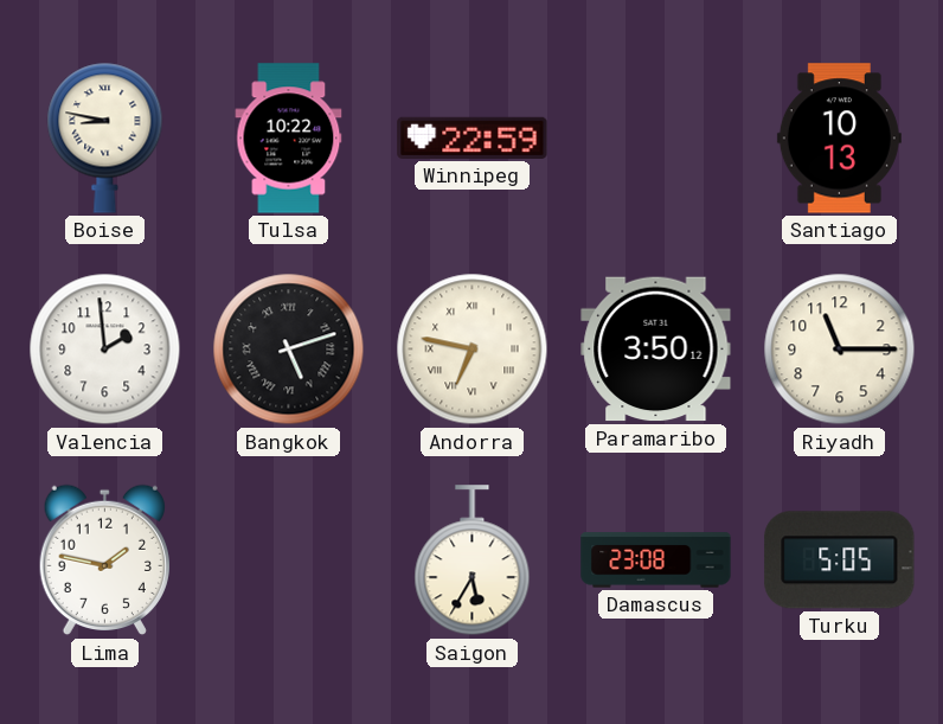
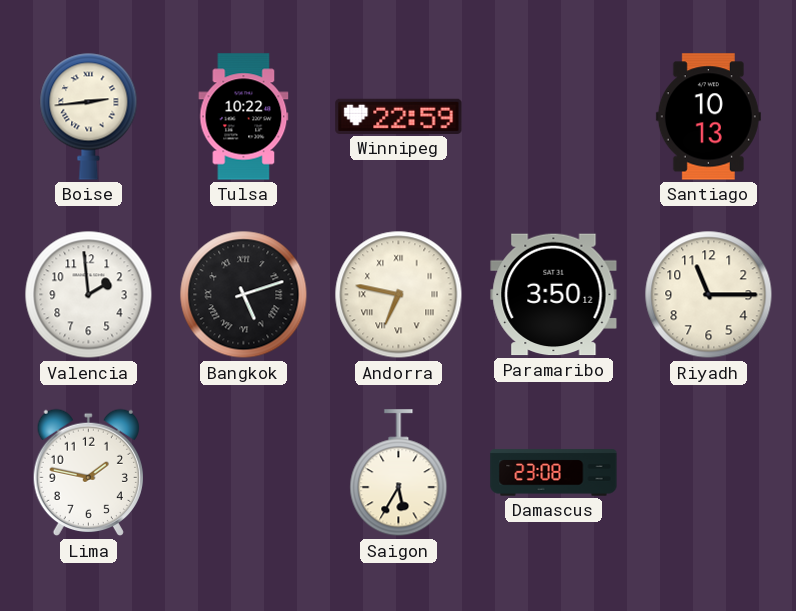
Boise: 8:47 -> 2:44 (89, 116)
Turku: 5:05 -> none (840, 560)
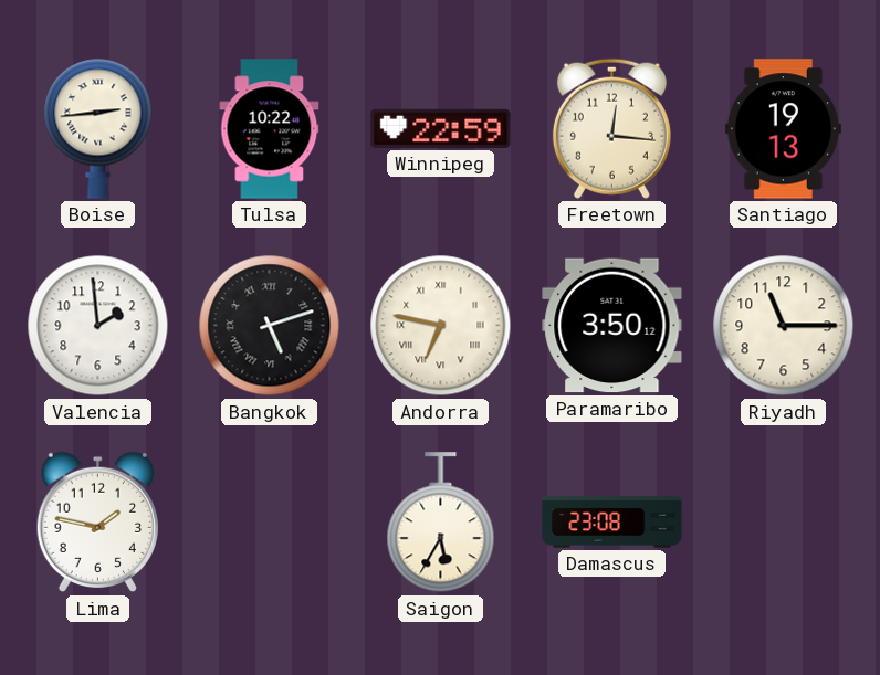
Freetown: none -> 12:16 (611, 128)
Santiago: 10:13 -> 19:13 (783, 129)
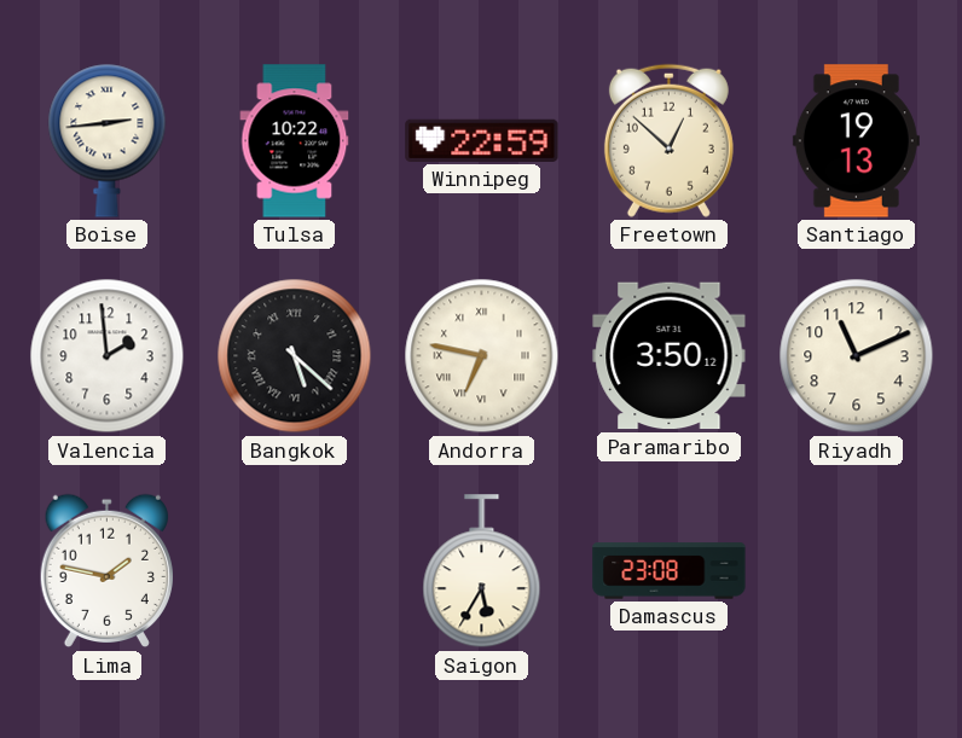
Freetown: 12:16 -> 12:52 (668, 140)
Bangkok: 5:12 -> 5:22 (295, 356)
Riyadh: 11:15 -> 11:11 (857, 356)
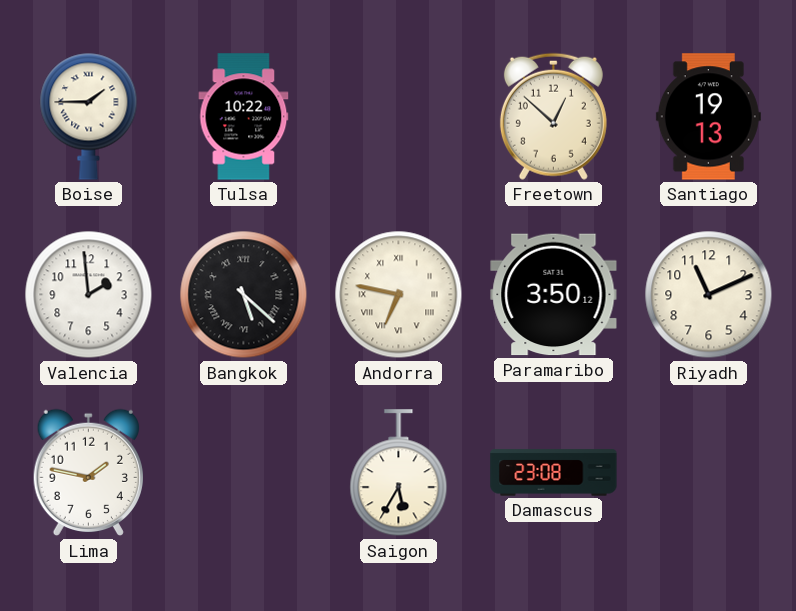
Boise: 2:44 -> 1:45 (89, 116)
Winnipeg: 22:59 -> none (482, 140)
